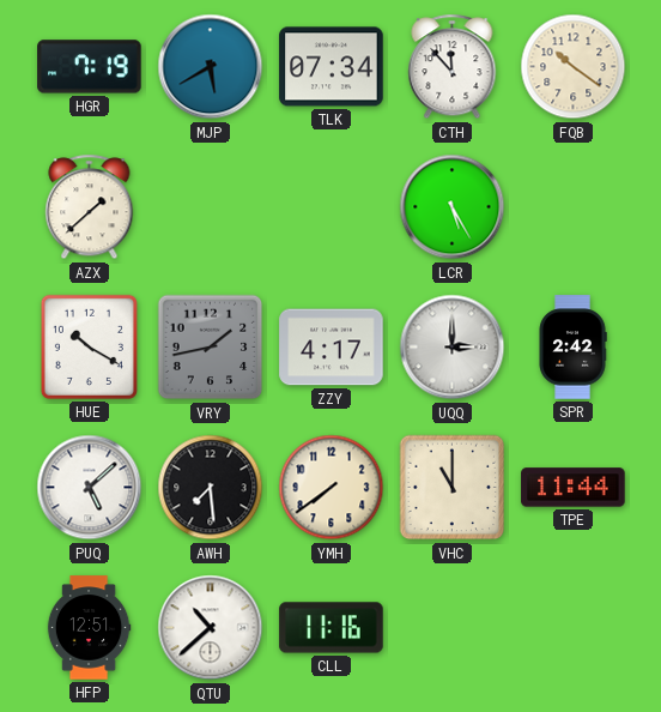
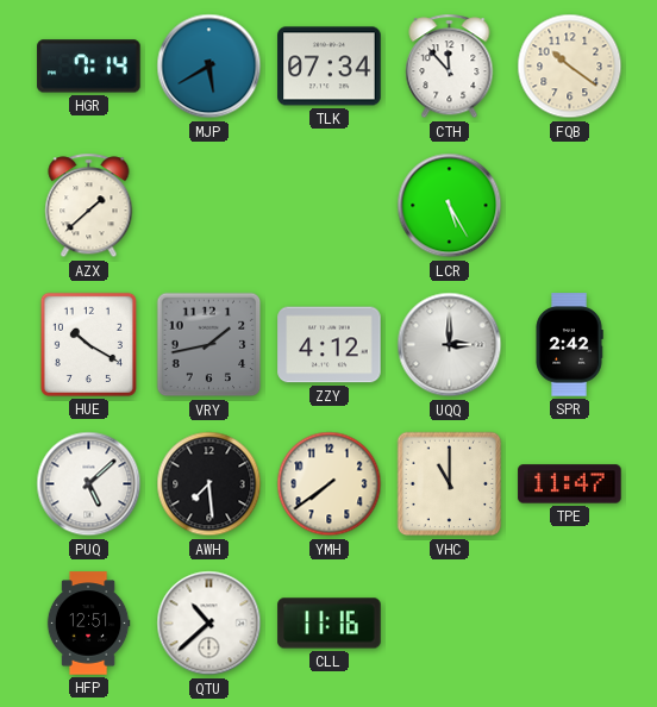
HGR: 7:19 -> 7:14 (89, 67)
ZZY: 4:17 -> 4:12 (330, 345)
TPE: 11:44 -> 11:47 (570, 484)
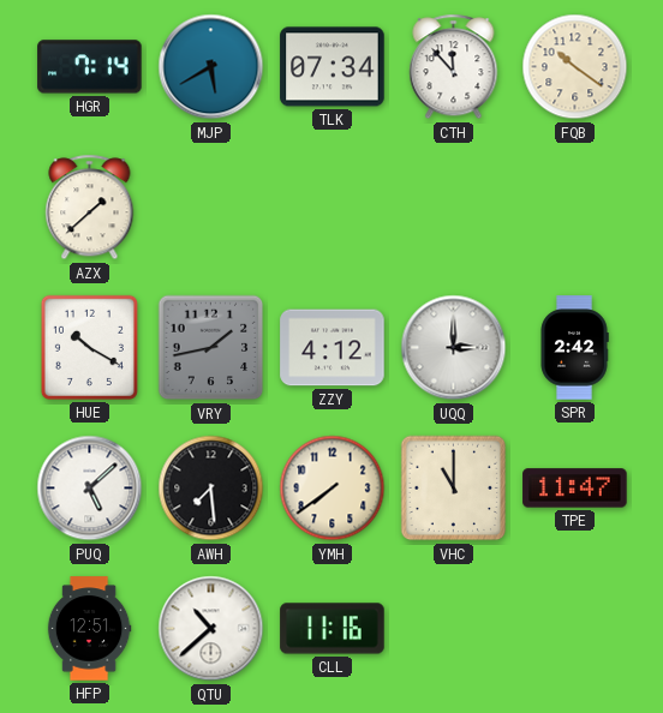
LCR: 5:25 -> none (450, 206)
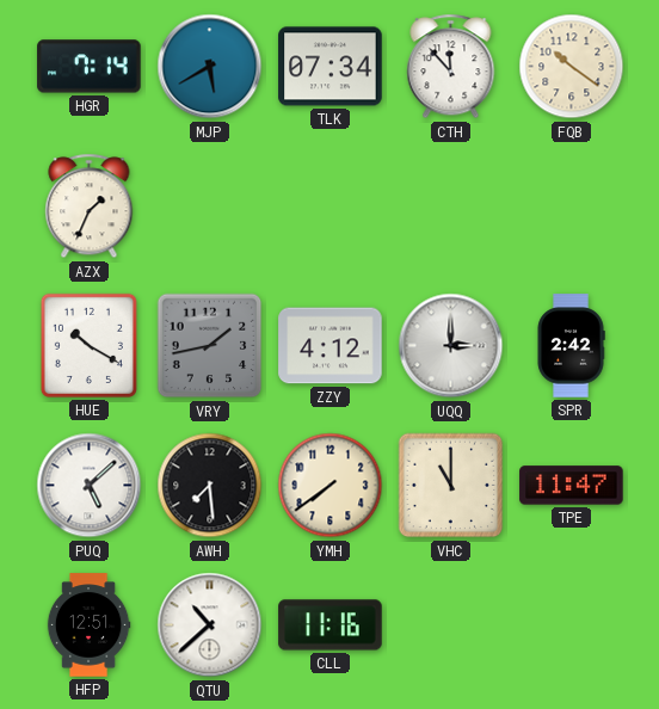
AZX: 1:38 -> 1:34 (90, 206)
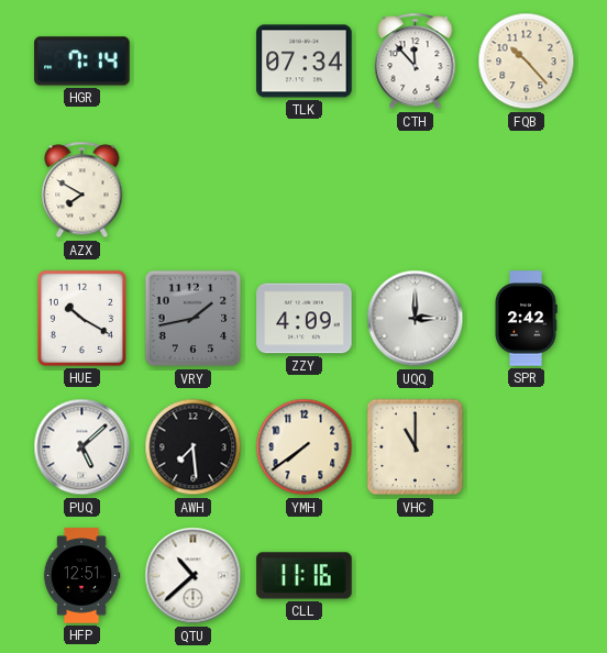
MJP: 5:40 -> none (210, 67)
FQB: 10:21 -> 10:23 (527, 62)
AZX: 1:34 -> 7:50 (82, 190)
ZZY: 4:12 -> 4:09 (305, 319)
TPE: 11:47 -> none (572, 486)
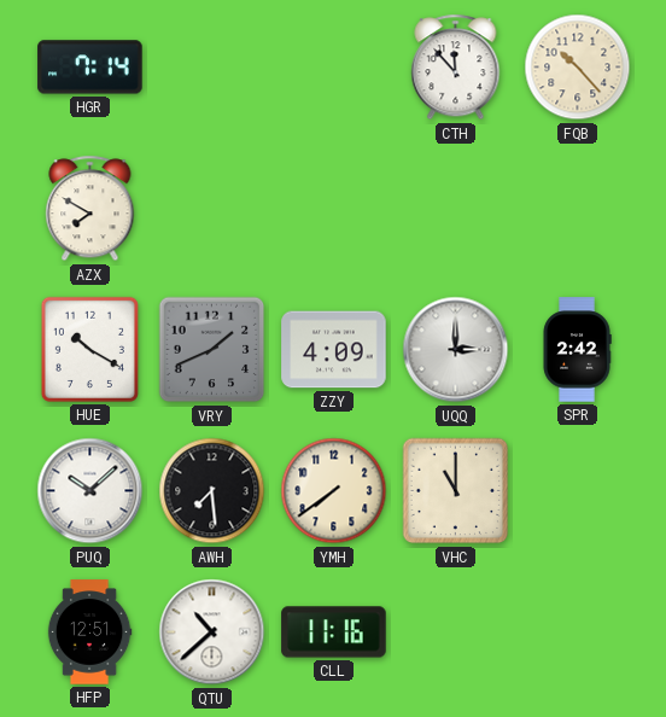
TLK: 07:34 -> none (305, 62)
VRY: 1:43 -> 1:41 (212, 350)
PUQ: 5:08 -> 10:08 (90, 491)
